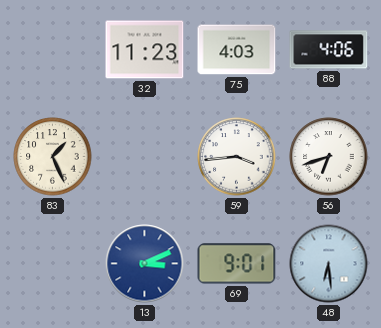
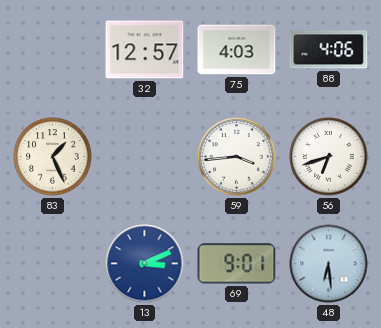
32: 11:23 -> 12:57 (145, 50)
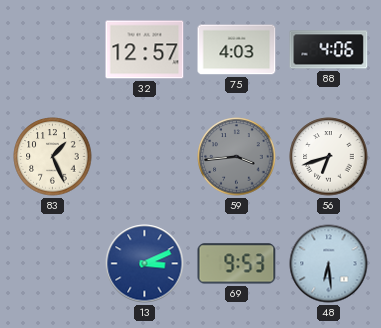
59 dial: white -> grey (237, 157)
69: 9:01 -> 9:53 (237, 264)
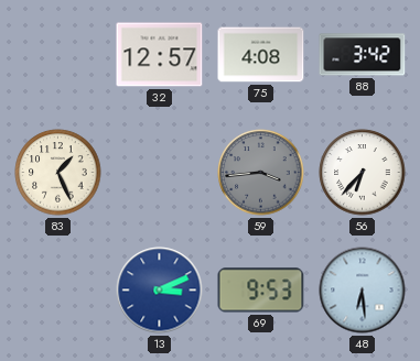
75: 4:03 -> 4:08 (261, 55)
88: 4:06 -> 3:42 (363, 55)
56: 6:42 -> 6:37 (363, 173)
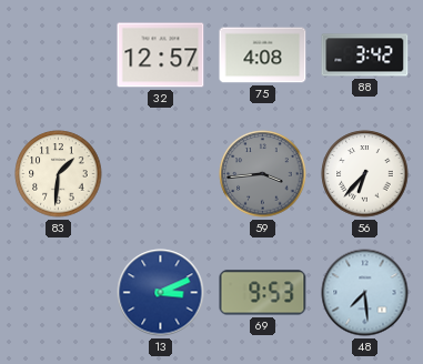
83: 1:26 -> 1:31 (59, 174)
48: 6:29 -> 7:29 (365, 293)
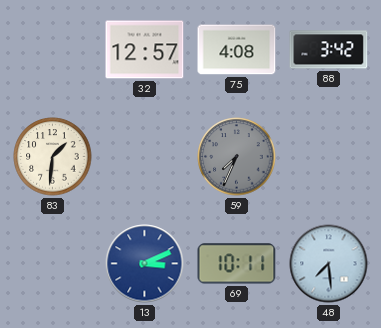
59: 3:44 -> 7:34 (237, 157)
56: 6:37 -> none (365, 174)
69: 9:53 -> 10:11 (237, 264)
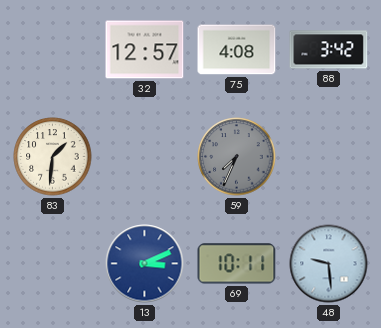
48: 7:29 -> 9:29 (329, 264)
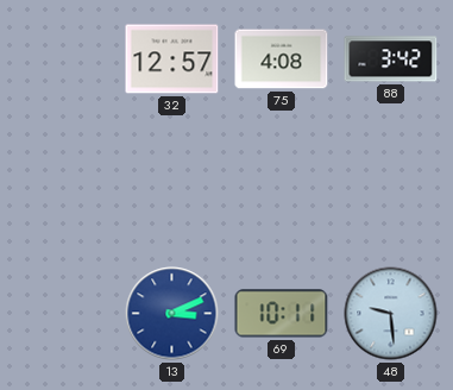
83: 1:31 -> none (53, 157)
59: 7:34 -> none (237, 157)
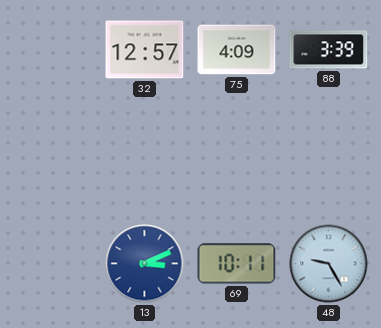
75: 4:08 -> 4:09 (237, 50)
88: 3:42 -> 3:39 (329, 50)
48: 9:29 -> 9:25 (329, 264)
